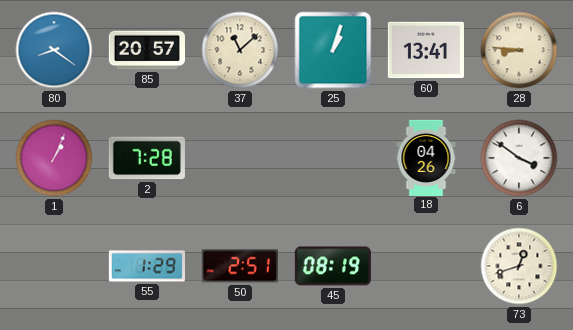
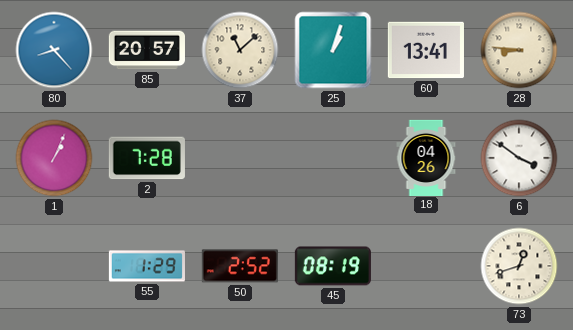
80: 8:21 -> 8:23 (54, 50)
50: 2:51 -> 2:52 (240, 266)
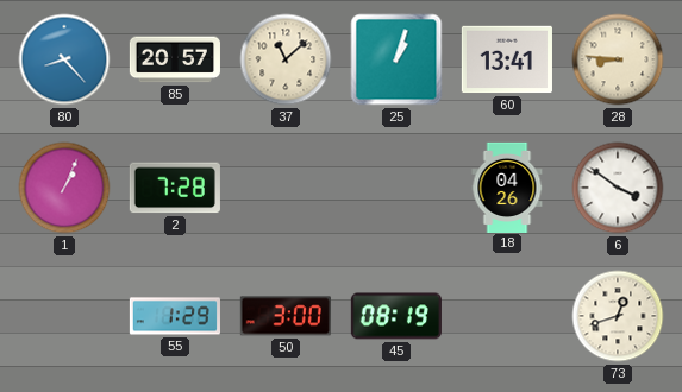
50: 2:52 -> 3:00 (286, 316)
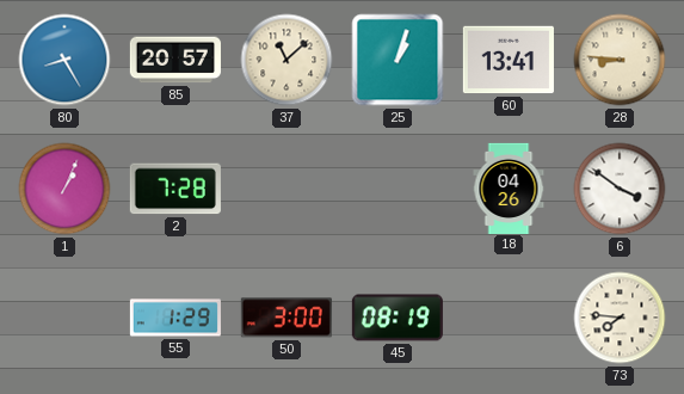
80: 8:23 -> 8:25 (64, 60)
73: 12:42 -> 7:46 (620, 318)
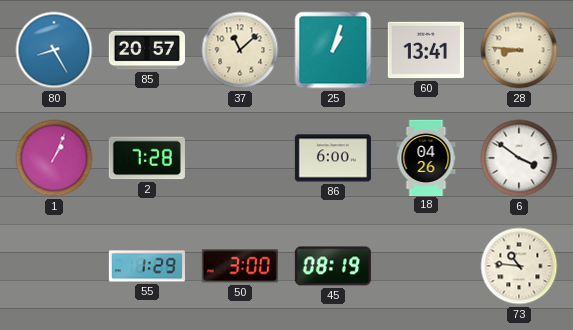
86: none -> 6:00 (333, 158)
73: 7:46 -> 10:46 (519, 266)
